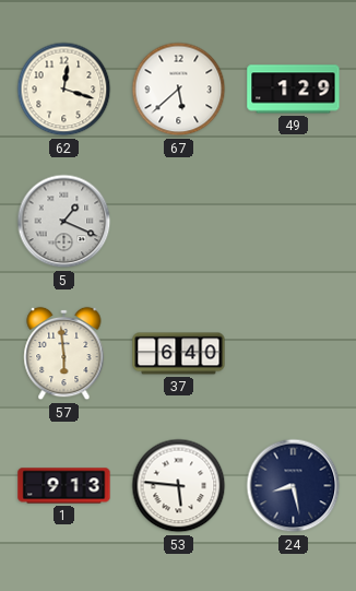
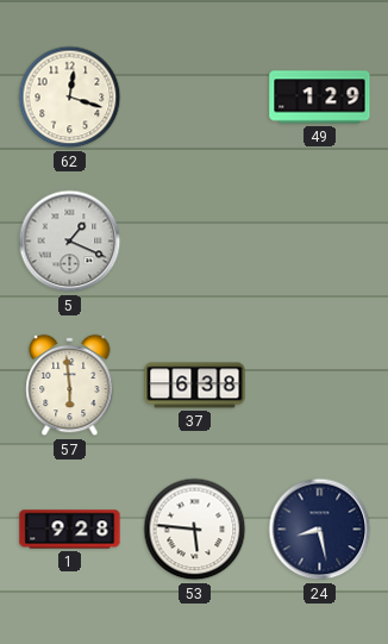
67: 5:38 -> none (179, 90)
37: 6:40 -> 6:38 (195, 386)
1: 9:13 -> 9:28 (70, 530)
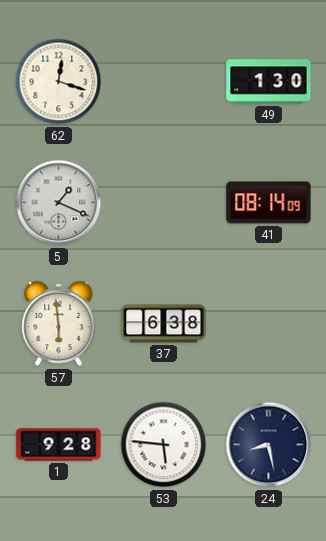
49: 1:29 -> 1:30 (269, 82)
41: none -> 08:14 (269, 203)
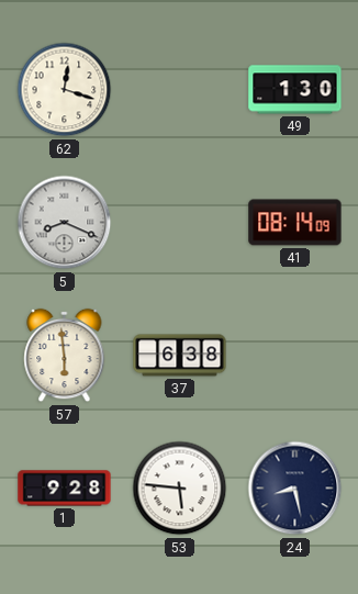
5: 1:19 -> 8:19 (65, 223)
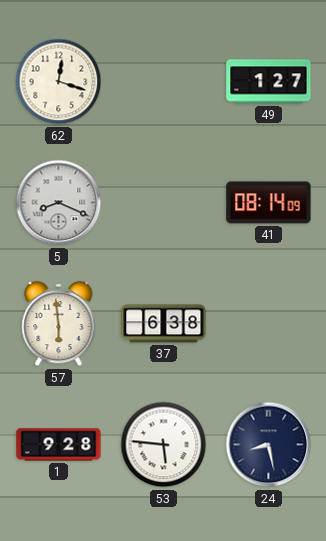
49: 1:30 -> 1:27 (269, 82)
